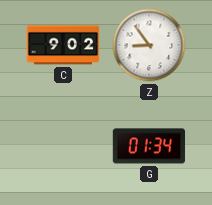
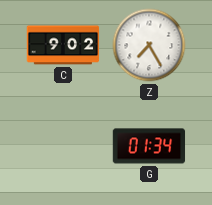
Z: 8:54 -> 7:25 (149, 45)
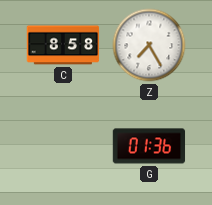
C: 9:02 -> 8:58 (63, 45)
G: 01:34 -> 01:36 (149, 146)
